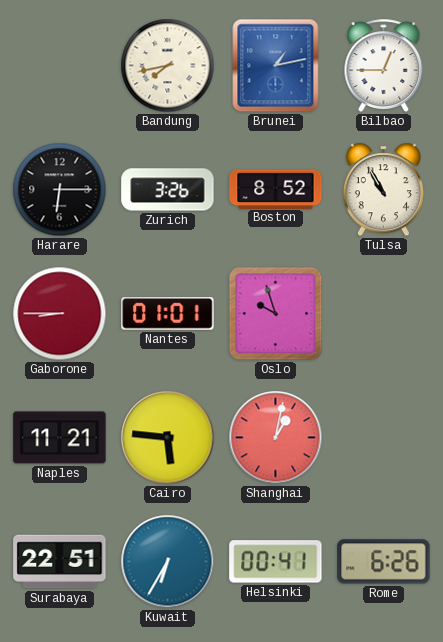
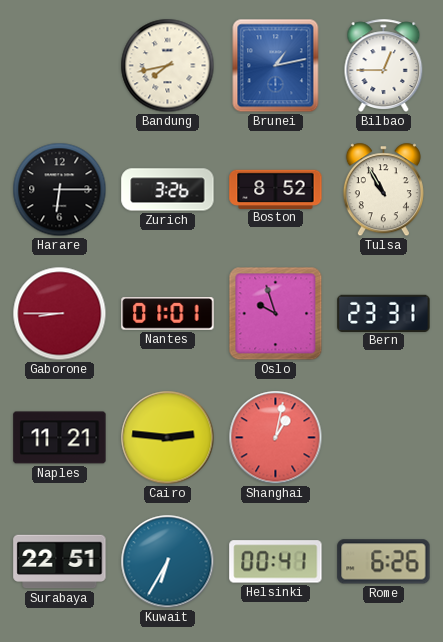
Bern: none -> 23:31 (384, 313)
Cairo: 5:46 -> 2:46 (168, 438)
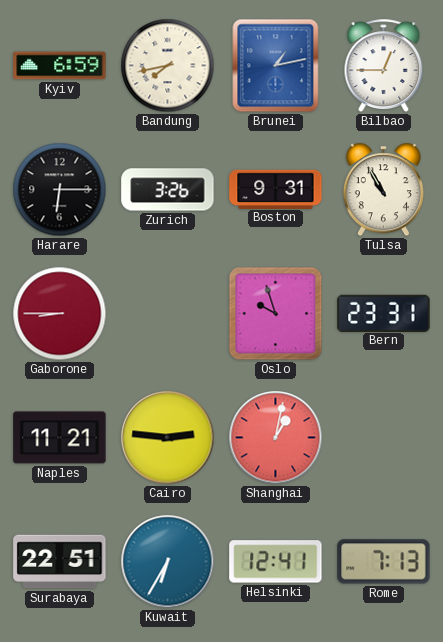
Kyiv: none -> 6:59 (60, 66)
Boston: 8:52 -> 9:31 (276, 189)
Nantes: 01:01 -> none (168, 314)
Helsinki: 00:41 -> 12:41 (276, 562)
Rome: 6:26 -> 7:13 (384, 562)
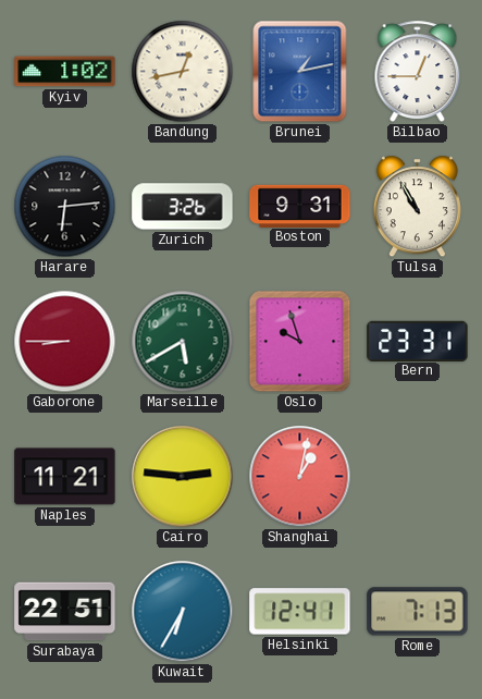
Kyiv: 6:59 -> 1:02 (65, 72)
Bandung: 7:43 -> 12:43 (183, 72)
Harare: 6:15 -> 6:14 (65, 207)
Marseille: none -> 5:40 (183, 342)
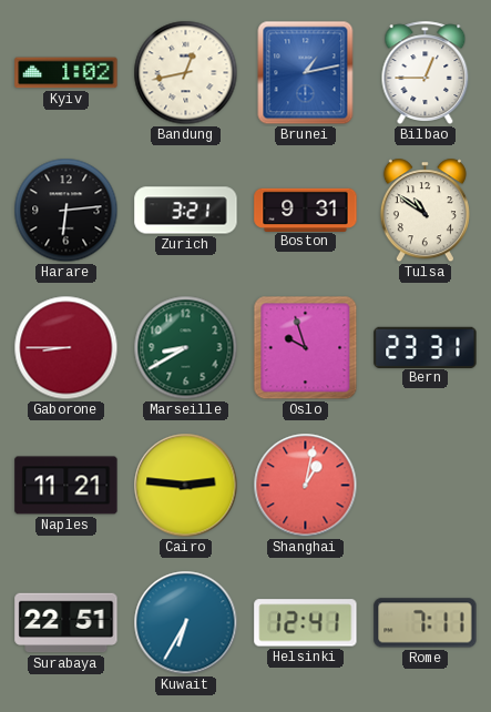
Zurich: 3:26 -> 3:21 (186, 211)
Tulsa: 10:55 -> 10:51 (424, 211)
Marseille: 5:40 -> 8:40 (186, 348)
Rome: 7:13 -> 7:11 (426, 623)
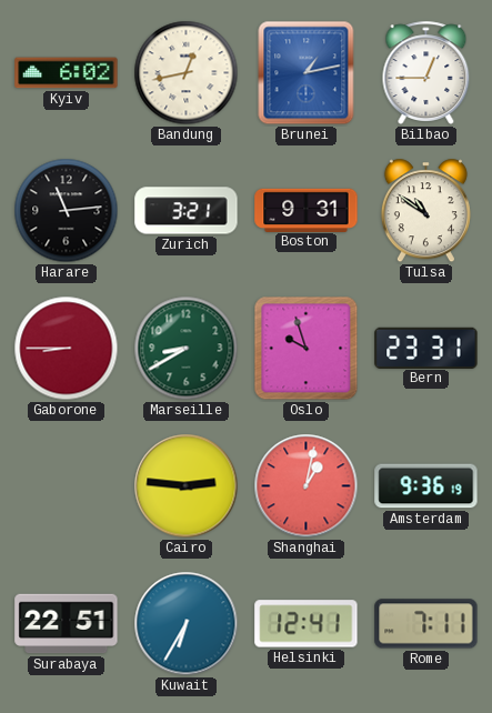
Kyiv: 1:02 -> 6:02 (67, 73)
Harare: 6:14 -> 11:14 (67, 211)
Naples: 11:21 -> none (67, 486)
Amsterdam: none -> 9:36 (426, 486)
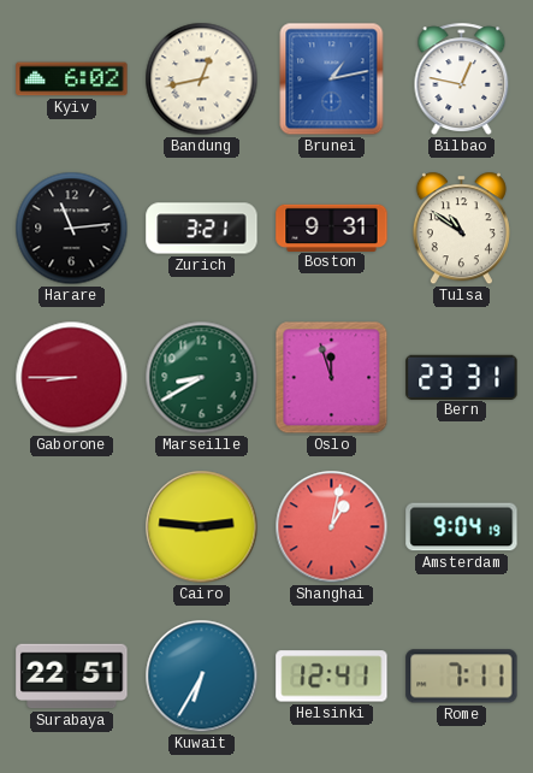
Bilbao: 12:45 -> 12:47 (462, 78)
Oslo: 9:57 -> 11:57 (332, 378)
Amsterdam: 9:36 -> 9:04 (462, 527)
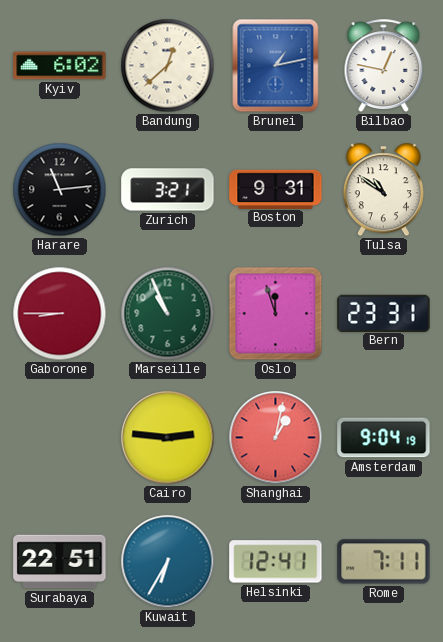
Bandung: 12:43 -> 12:38 (168, 66)
Marseille: 8:40 -> 10:56 (168, 314)
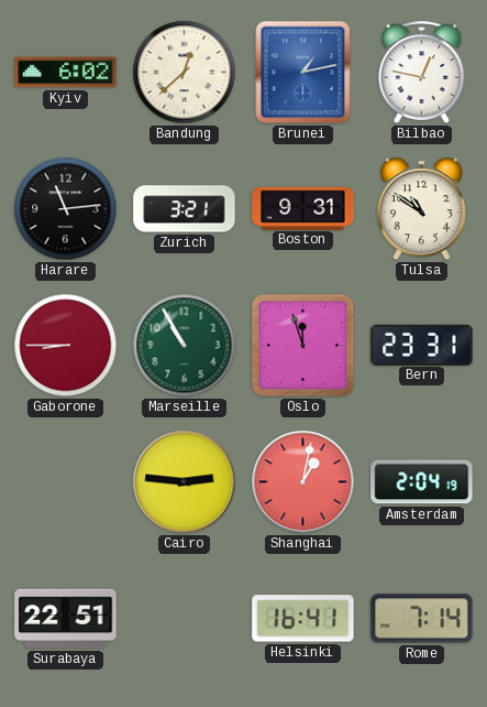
Marseille: 10:56 -> 10:55 (185, 346)
Amsterdam: 9:04 -> 2:04 (422, 482)
Kuwait: 6:35 -> none (168, 562)
Helsinki: 12:41 -> 16:41 (303, 619)
Rome: 7:11 -> 7:14 (422, 619)
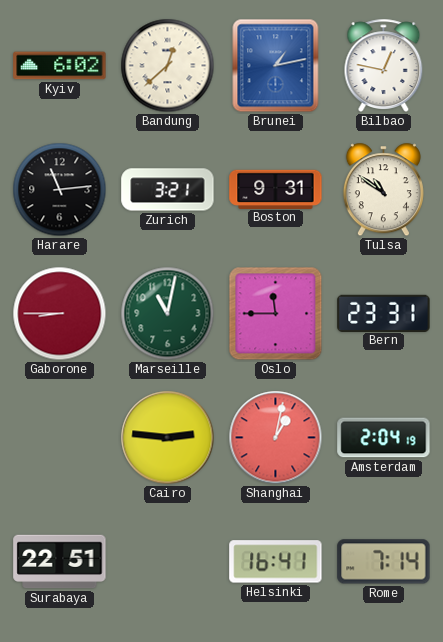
Marseille: 10:55 -> 11:02 (168, 314)
Oslo: 11:57 -> 11:45 (276, 314)
